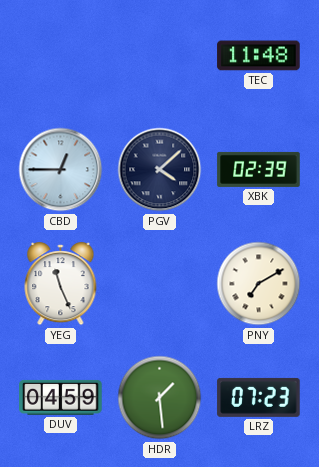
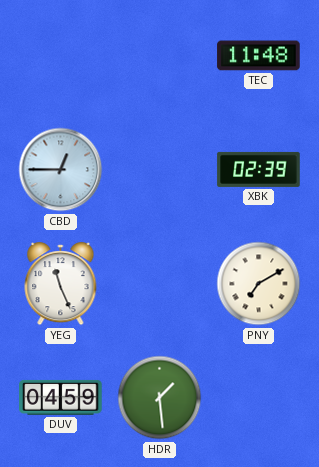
PGV: 4:08 -> none (160, 170)
LRZ: 07:23 -> none (259, 397)
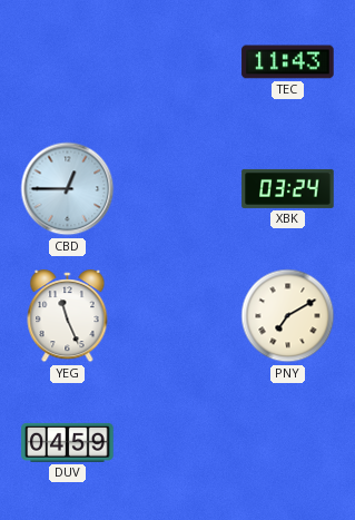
TEC: 11:48 -> 11:43 (288, 62)
XBK: 02:39 -> 03:24 (288, 188)
HDR: 1:29 -> none (160, 398)
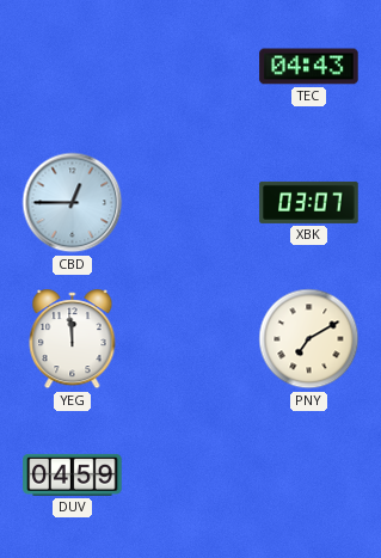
TEC: 11:43 -> 04:43 (309, 67)
XBK: 03:24 -> 03:07 (309, 202)
YEG: 11:26 -> 11:59 (73, 339)
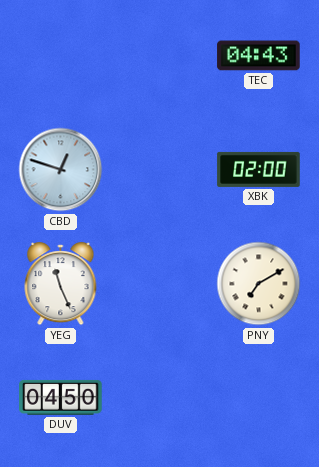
CBD: 12:45 -> 12:48 (61, 170)
XBK: 03:07 -> 02:00 (259, 169)
YEG: 11:59 -> 11:26 (61, 284)
DUV: 04:59 -> 04:50 (61, 397)
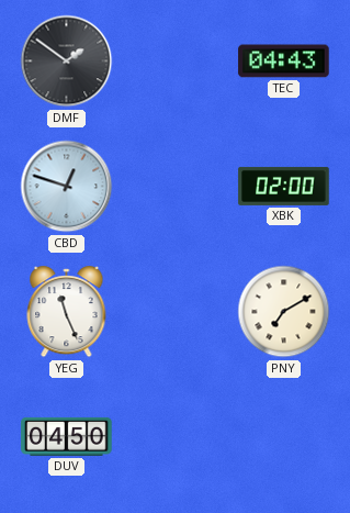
DMF: none -> 1:51 (67, 62)
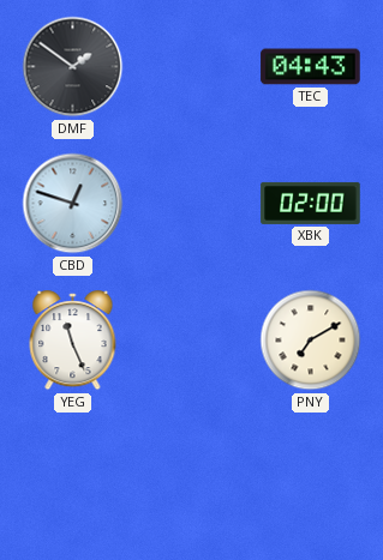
DUV: 04:50 -> none (67, 436)
